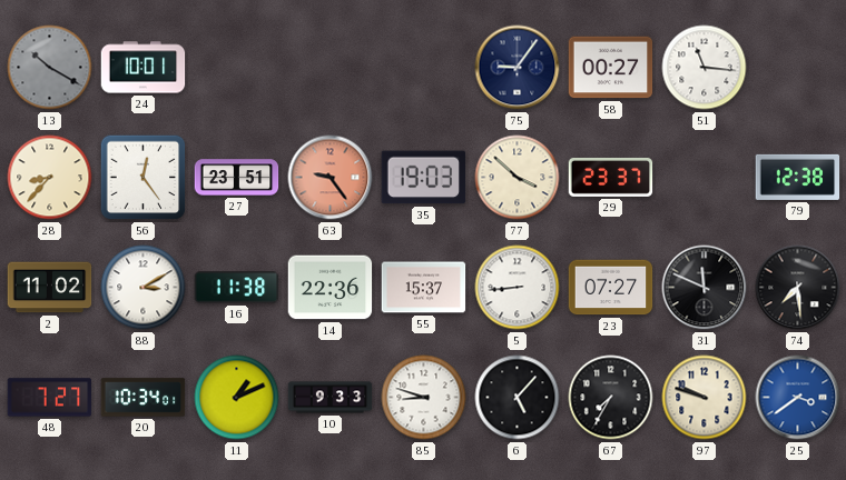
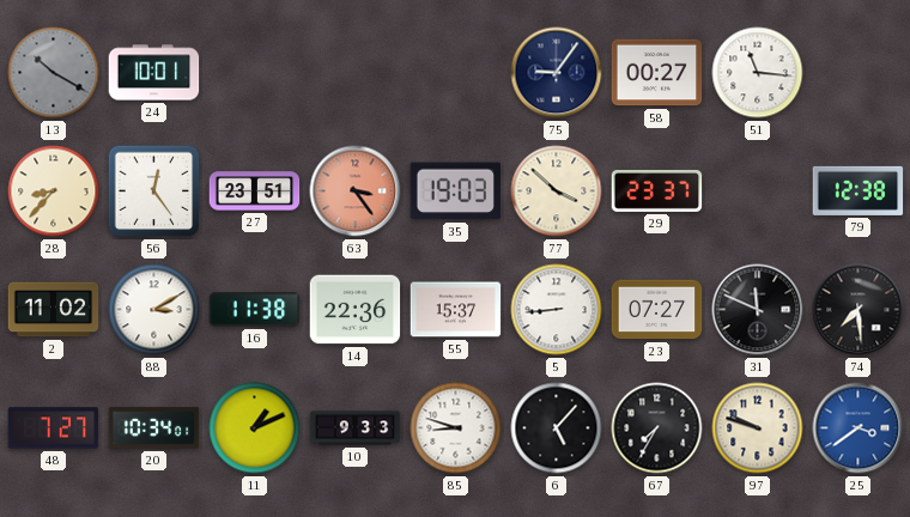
63: 9:24 -> 3:24 (356, 191)
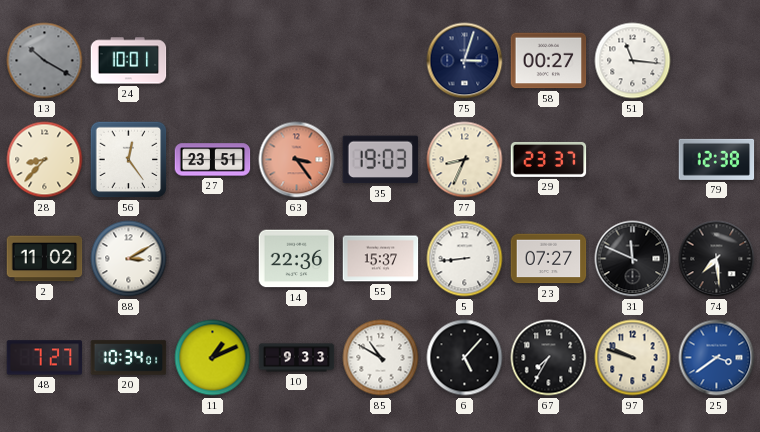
75: 9:06 -> 3:03 (465, 61)
77: 3:52 -> 8:34 (465, 160)
16: 11:38 -> none (255, 310)
85: 8:48 -> 10:50 (381, 358)
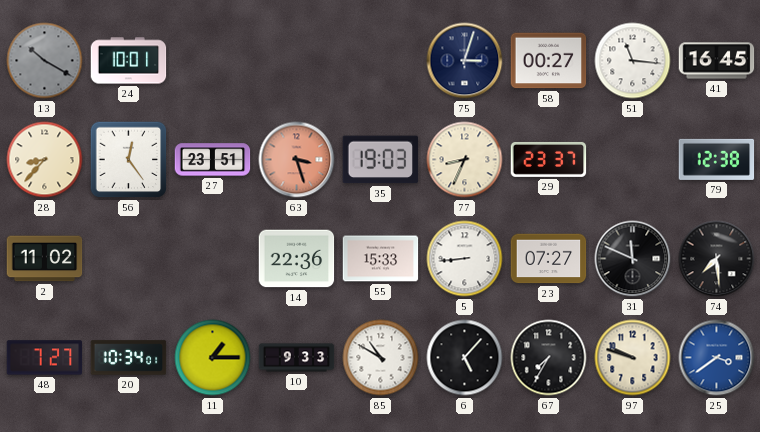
41: none -> 16:45 (717, 61)
63: 3:24 -> 3:27 (297, 160)
88: 3:10 -> none (129, 259)
55: 15:37 -> 15:33 (381, 259)
11: 1:11 -> 1:15 (213, 358)
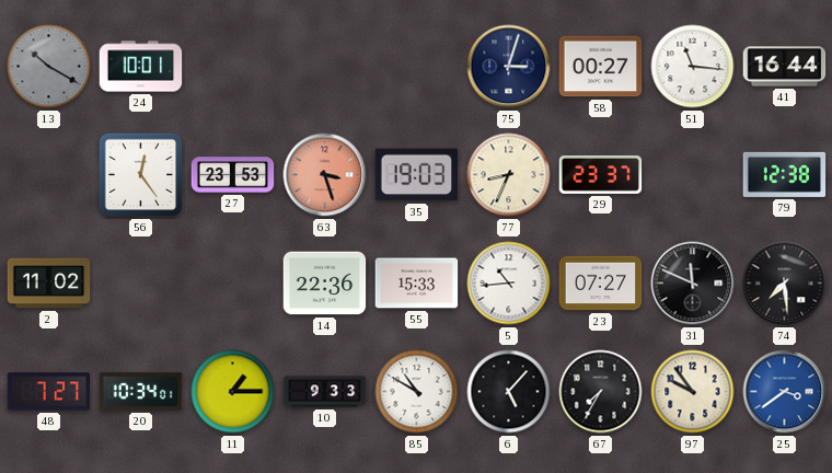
41: 16:45 -> 16:44 (785, 67)
28: 8:37 -> none (45, 160)
27: 23:51 -> 23:53 (233, 175)
5: 8:44 -> 10:44 (509, 284)
97: 9:48 -> 9:54 (693, 392)
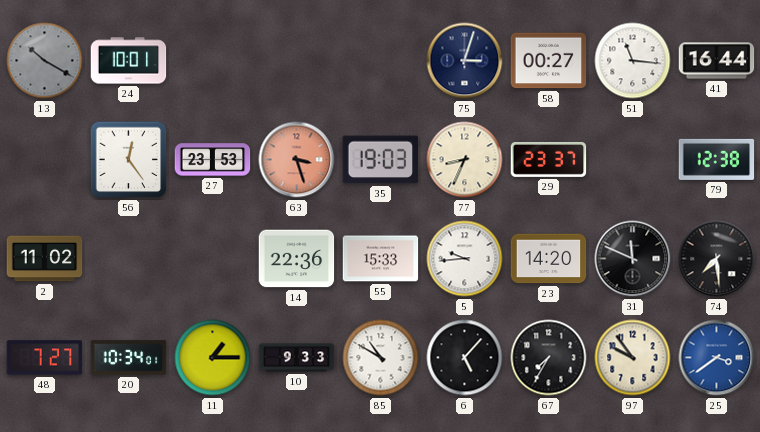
5: 10:44 -> 9:44 (465, 259)
23: 07:27 -> 14:20 (549, 259)
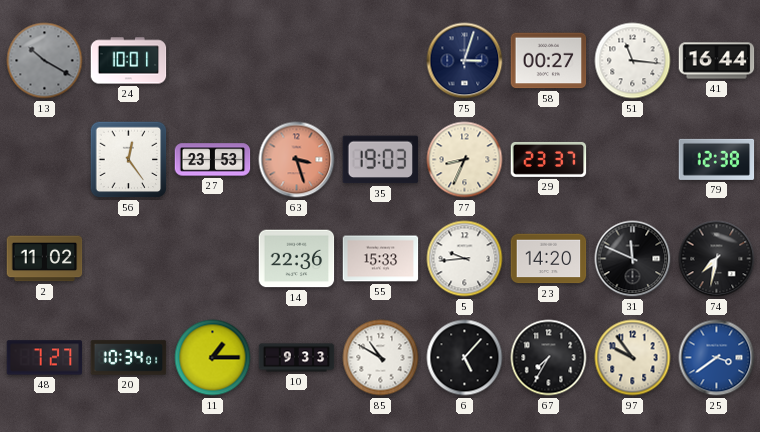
74: 7:29 -> 7:32 (717, 259)
